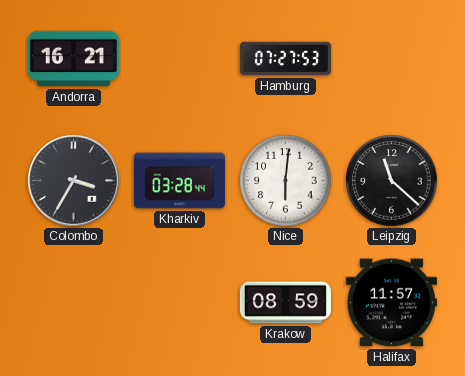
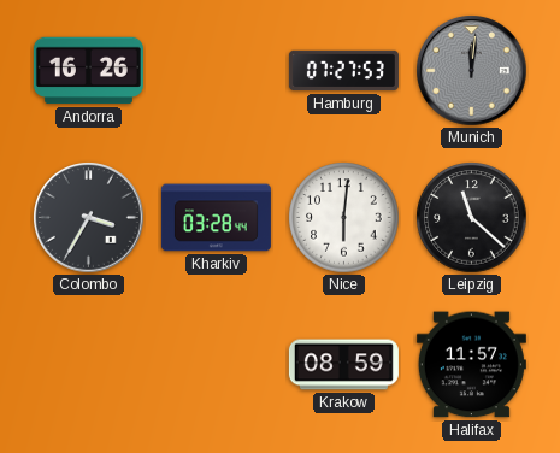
Andorra: 16:21 -> 16:26 (88, 71)
Munich: none -> 12:01 (472, 71)
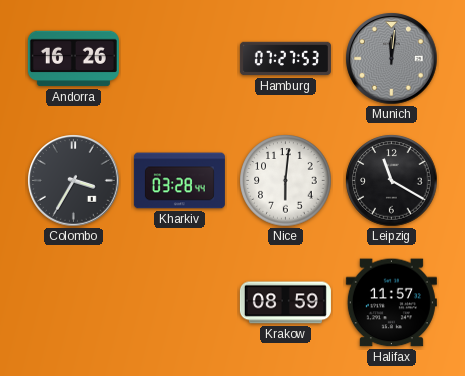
Leipzig: 11:22 -> 11:20 (392, 181)
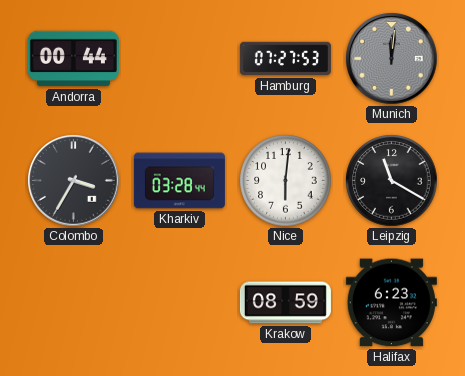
Andorra: 16:26 -> 00:44 (73, 59)
Halifax: 11:57 -> 6:23 (391, 303)
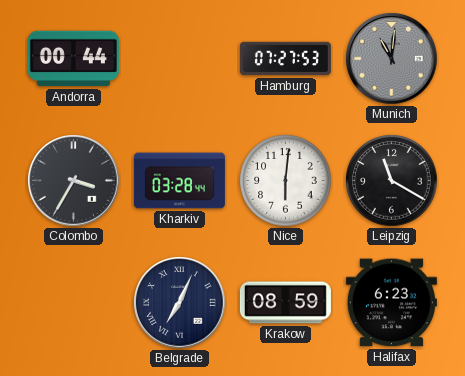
Munich: 12:01 -> 11:01 (392, 59)
Belgrade: none -> 7:04 (180, 303)
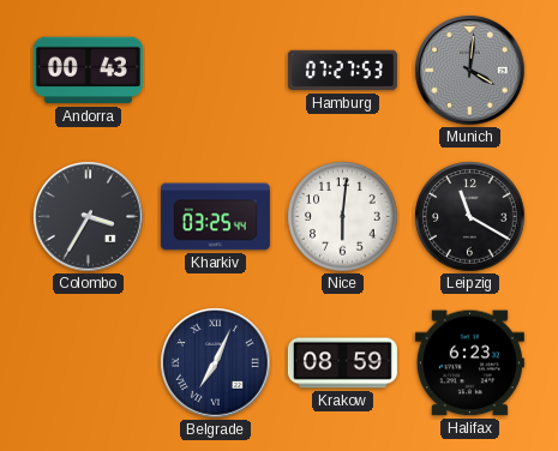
Andorra: 00:44 -> 00:43 (88, 71)
Munich: 11:01 -> 4:01 (470, 71)
Kharkiv: 03:28 -> 03:25 (215, 217)
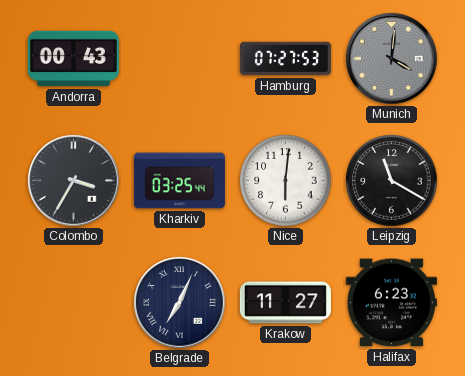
Krakow: 08:59 -> 11:27 (285, 303)
